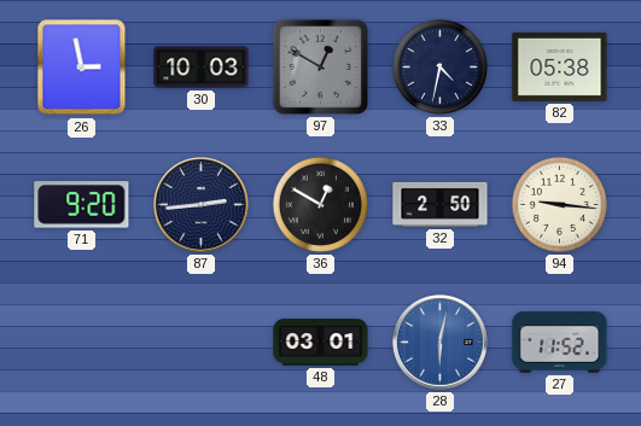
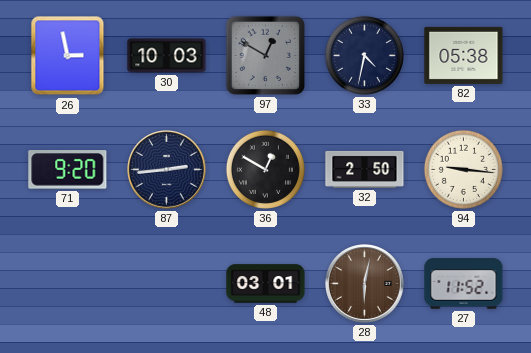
28 dial: blue -> brown (365, 284)
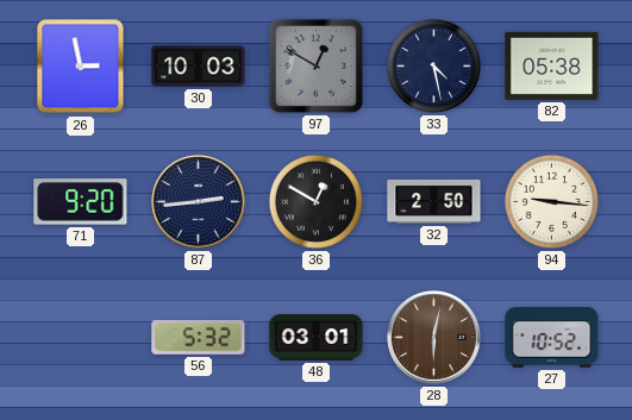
33: 4:32 -> 4:28 (433, 65)
56: none -> 5:32 (199, 337)
27: 11:52 -> 10:52 (552, 338)
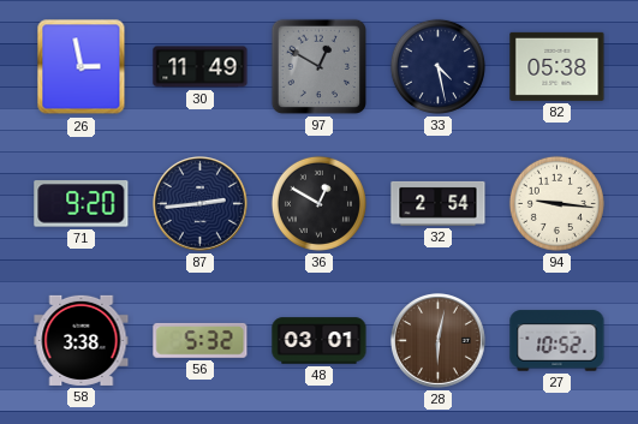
30: 10:03 -> 11:49 (201, 67)
32: 2:50 -> 2:54 (439, 203)
58: none -> 3:38 (82, 340)
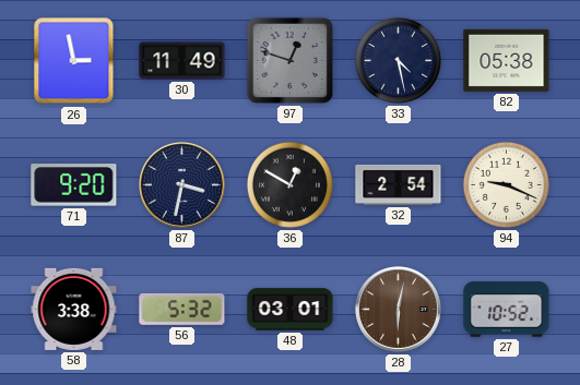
97: 12:50 -> 12:48 (289, 60)
87: 2:44 -> 3:32 (182, 185)
94: 9:16 -> 9:19 (506, 184)
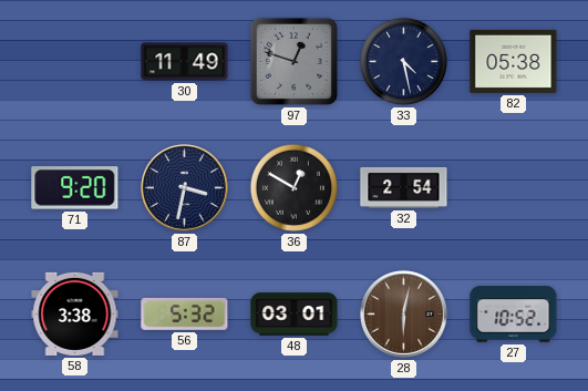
26: 2:58 -> none (74, 61)
94: 9:19 -> none (506, 184)
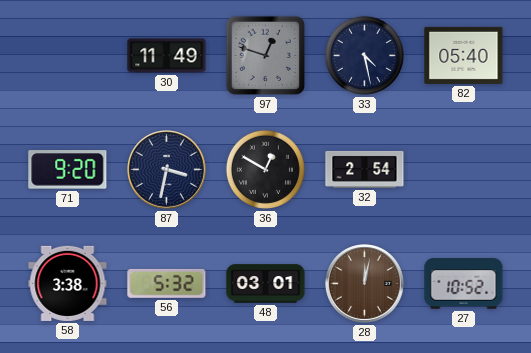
82: 05:38 -> 05:40 (464, 55)
28: 6:02 -> 12:02 (365, 284)
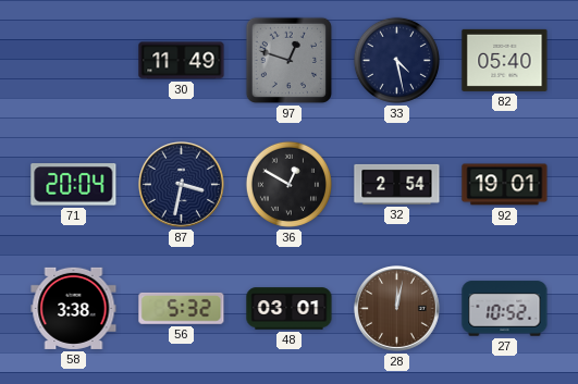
71: 9:20 -> 20:04 (74, 185)
92: none -> 19:01 (505, 185)
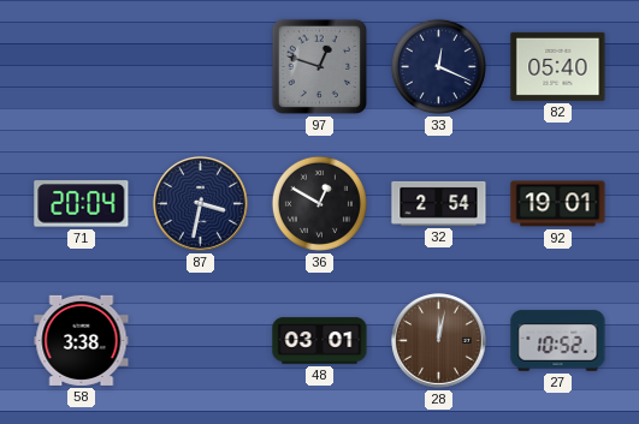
30: 11:49 -> none (182, 61)
33: 4:28 -> 12:19 (438, 66)
56: 5:32 -> none (182, 308)
